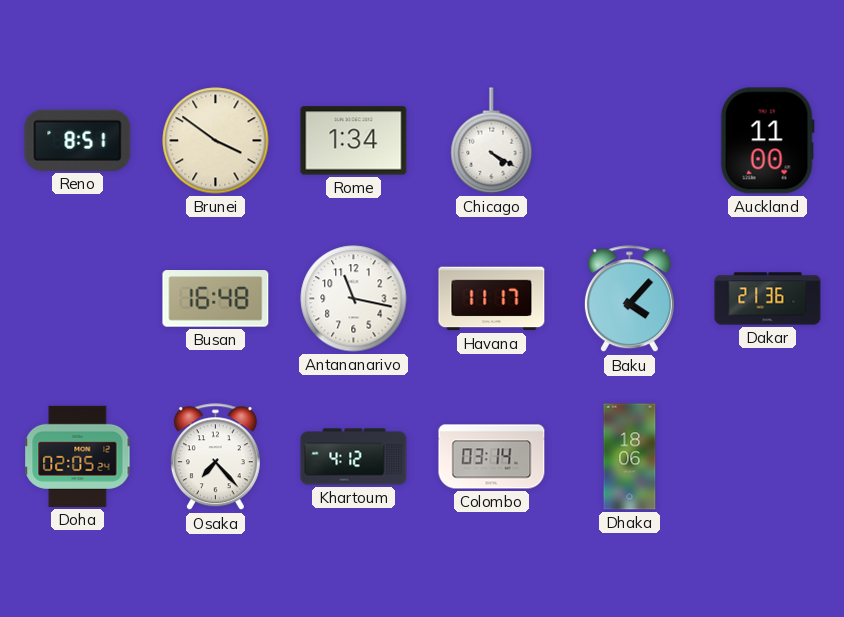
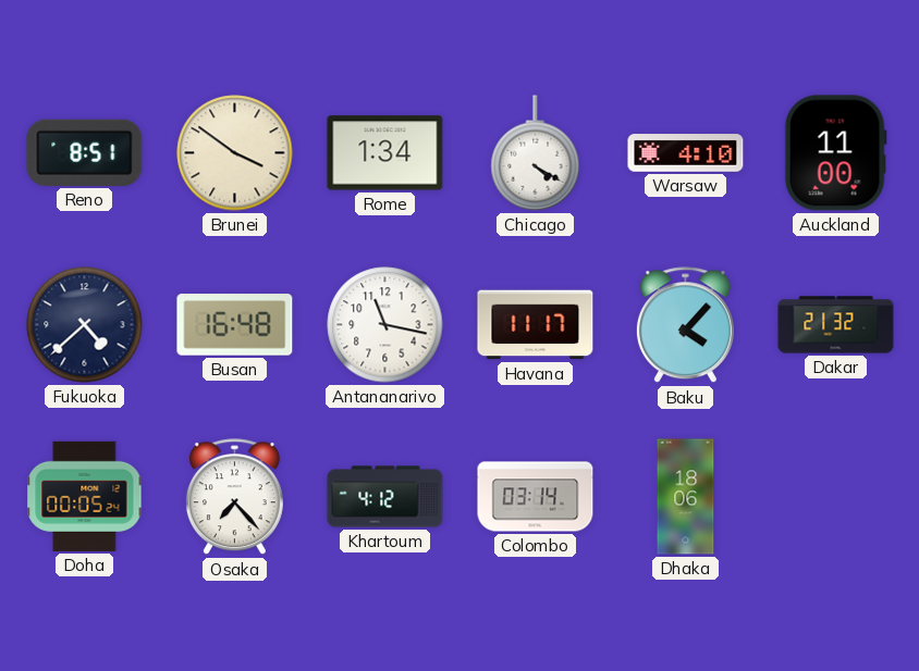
Warsaw: none -> 4:10 (686, 153)
Fukuoka: none -> 4:38 (85, 325)
Dakar: 21:36 -> 21:32 (836, 325)
Doha: 02:05 -> 00:05 (85, 496)
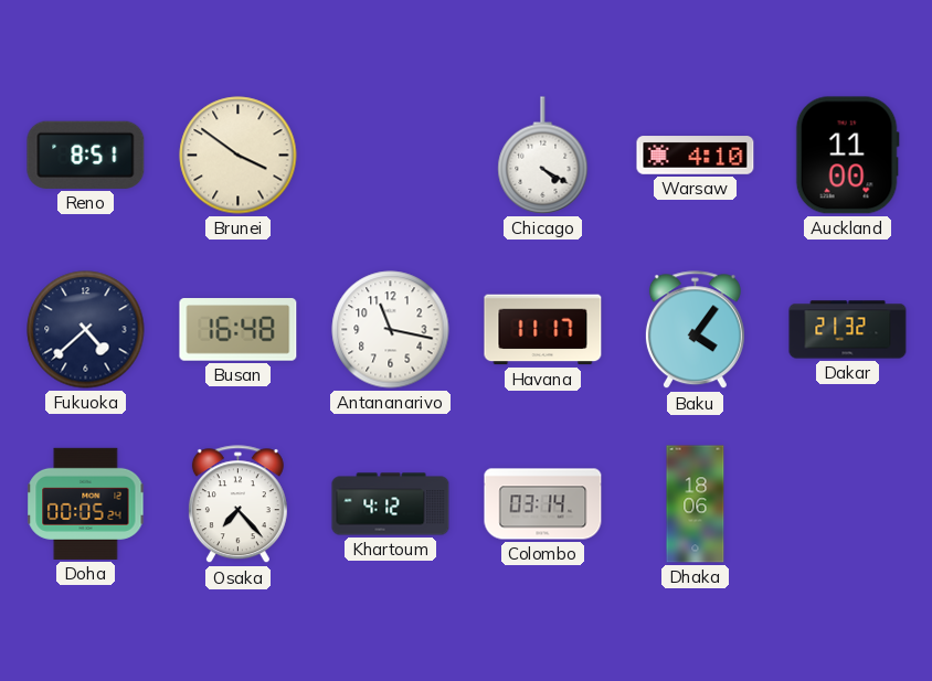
Rome: 1:34 -> none (385, 153)
Baku: 4:07 -> 4:06 (695, 330)
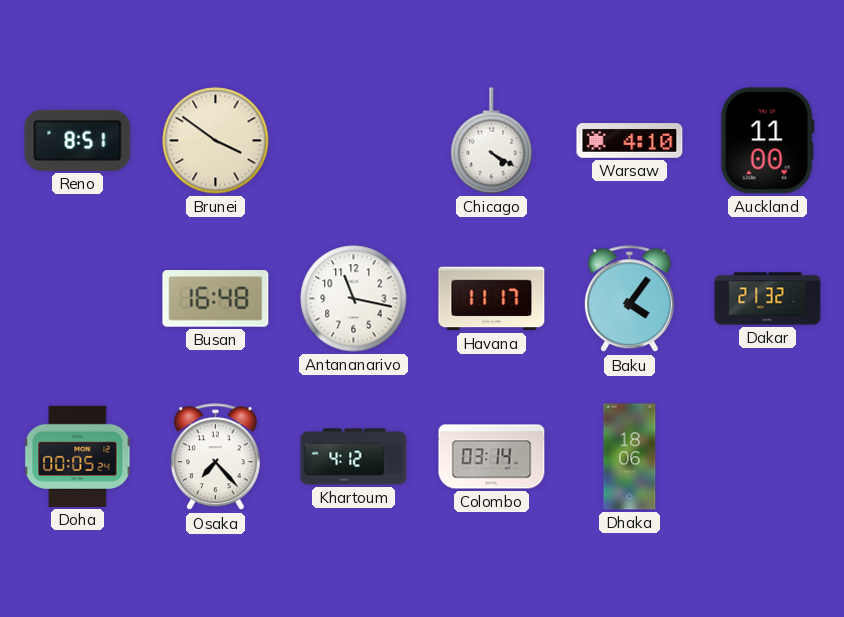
Fukuoka: 4:38 -> none (86, 330)
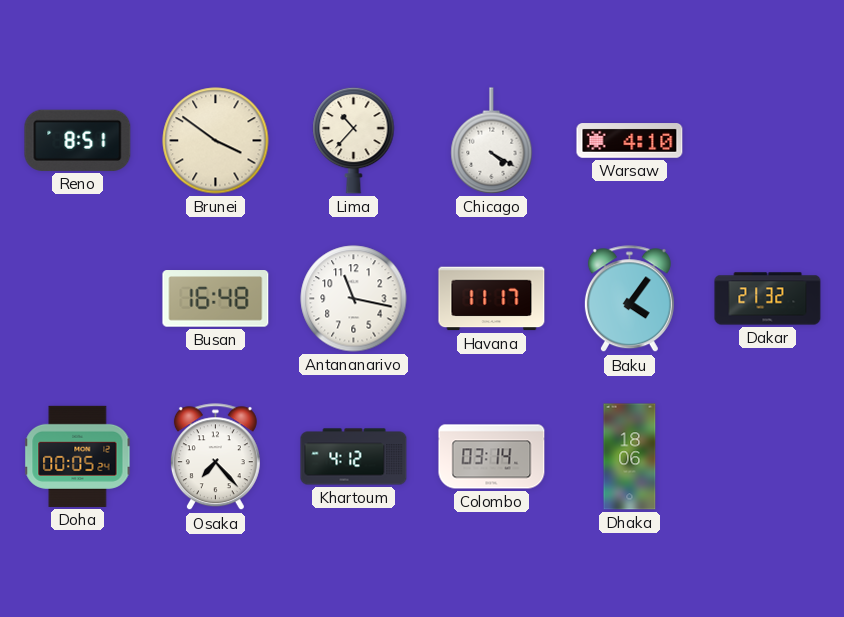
Lima: none -> 10:37 (354, 140)
Auckland: 11:00 -> none (767, 141)
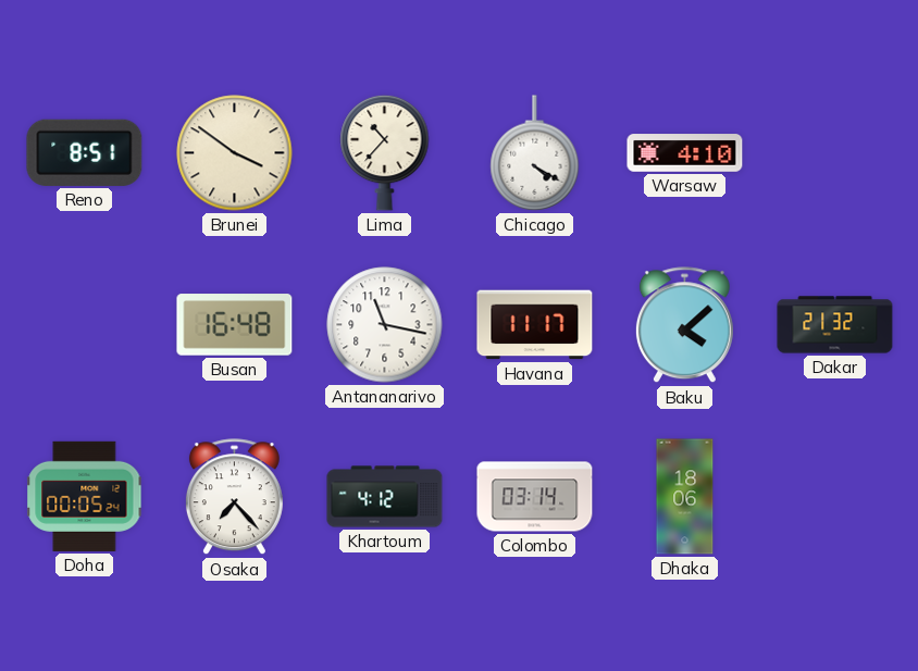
Baku: 4:06 -> 4:08 (684, 325)
